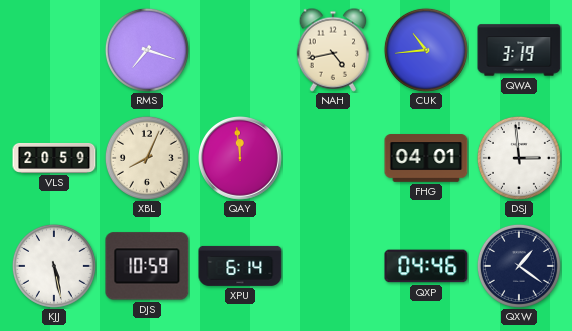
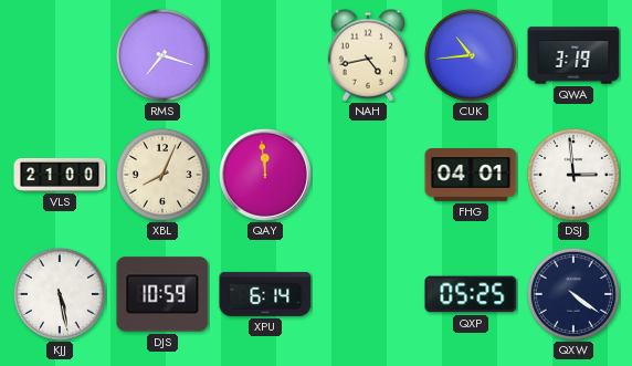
VLS: 20:59 -> 21:00 (60, 175)
QXP: 04:46 -> 05:25 (471, 294)
QXW: 1:21 -> 4:21 (573, 294)
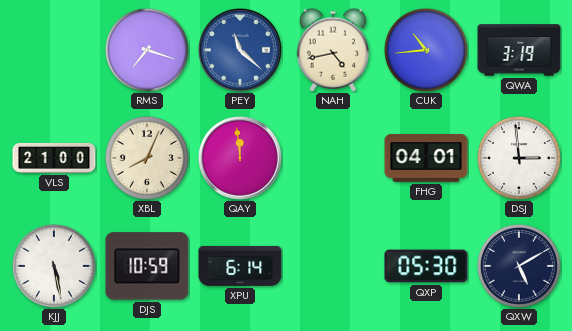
PEY: none -> 11:22 (241, 51)
QXP: 05:25 -> 05:30 (426, 266)
QXW: 4:21 -> 5:10 (519, 266)
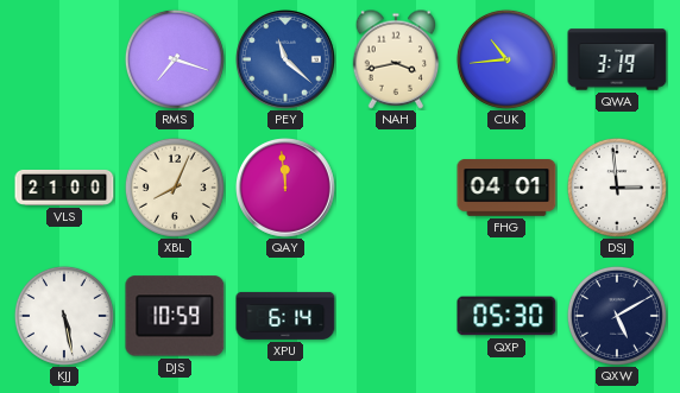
NAH: 4:43 -> 3:43 (396, 59)
